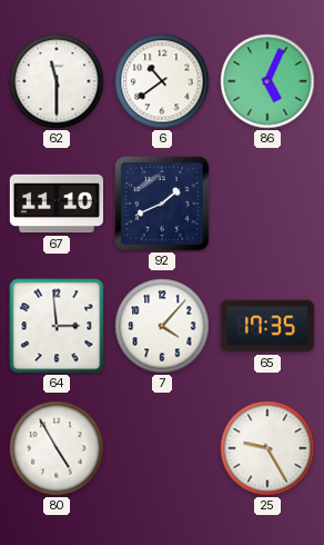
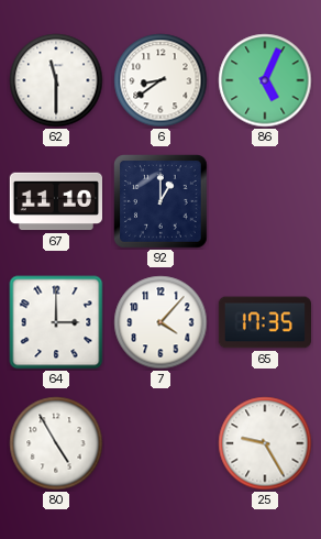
6: 10:39 -> 8:39 (160, 80)
92: 1:41 -> 1:00 (162, 202)
64: 2:59 -> 3:00 (56, 322)
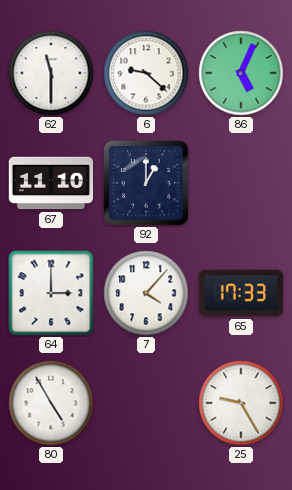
6: 8:39 -> 9:22 (146, 73)
65: 17:35 -> 17:33 (240, 293)
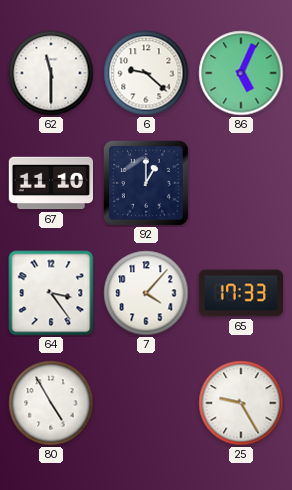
64: 3:00 -> 3:24 (51, 293)
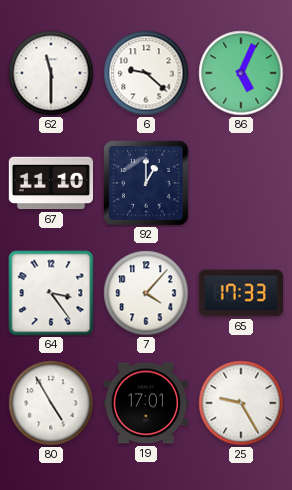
19: none -> 17:01 (145, 403)
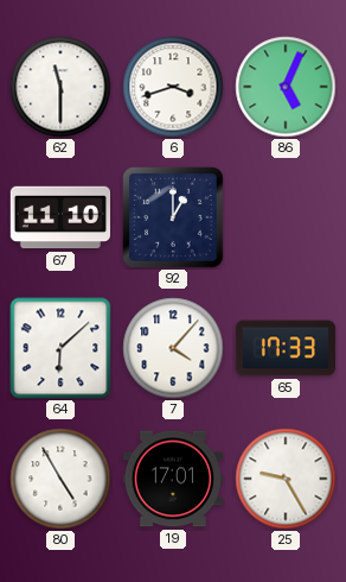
6: 9:22 -> 3:42 (173, 87)
64: 3:24 -> 6:08 (60, 348)
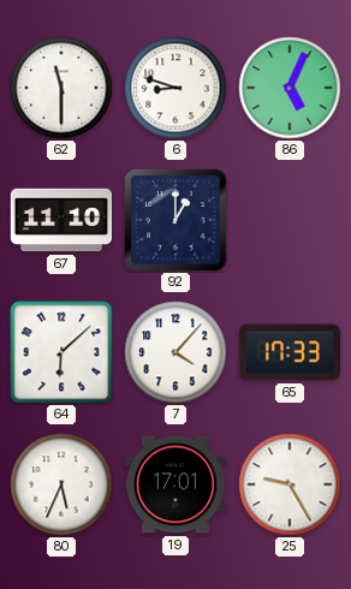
6: 3:42 -> 8:48 (175, 88)
80: 4:55 -> 5:34 (61, 484)
